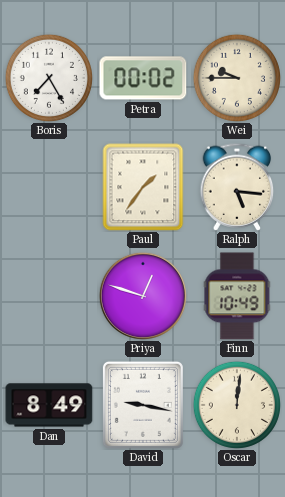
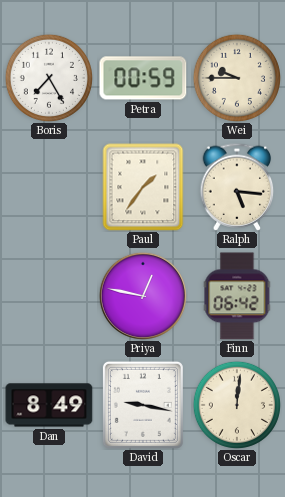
Petra: 00:02 -> 00:59 (143, 78)
Priya: 12:48 -> 12:47 (143, 296)
Finn: 10:49 -> 06:42 (237, 296)
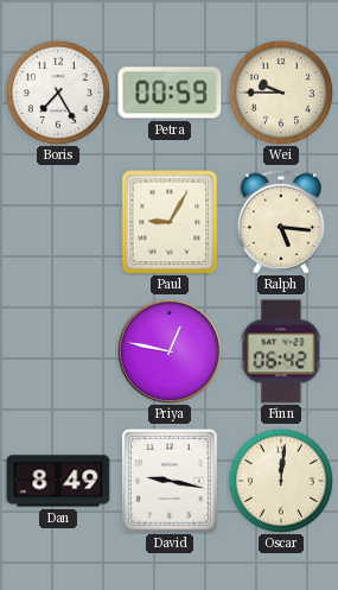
Paul: 1:36 -> 9:05 (170, 222)
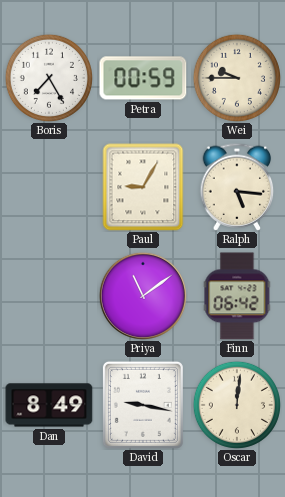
Priya: 12:47 -> 11:09 (143, 296)
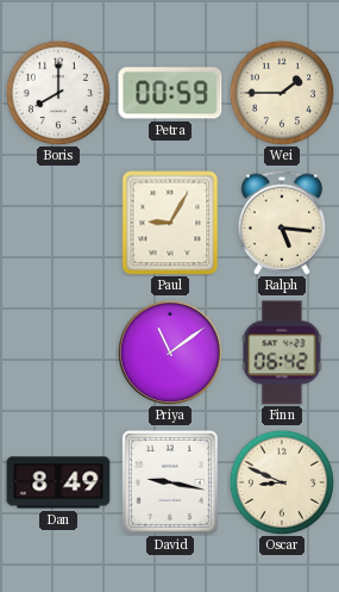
Boris: 7:25 -> 8:00 (58, 93)
Wei: 9:45 -> 1:45 (282, 93)
Oscar: 12:01 -> 8:49 (282, 482)
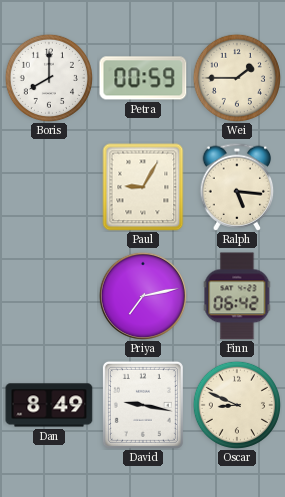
Priya: 11:09 -> 7:13 (143, 296)
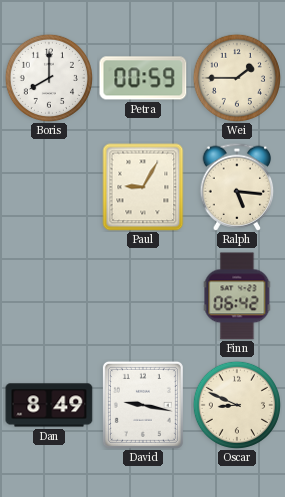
Priya: 7:13 -> none (143, 296)
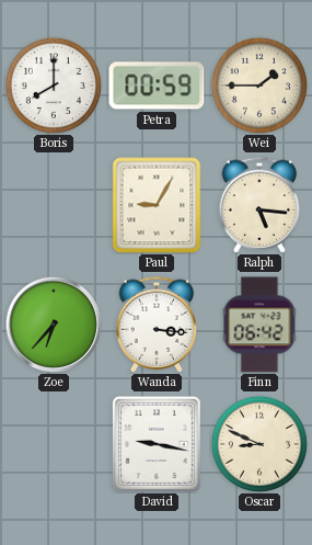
Zoe: none -> 6:37 (54, 325)
Wanda: none -> 3:16 (157, 325)
Dan: 8:49 -> none (49, 405)
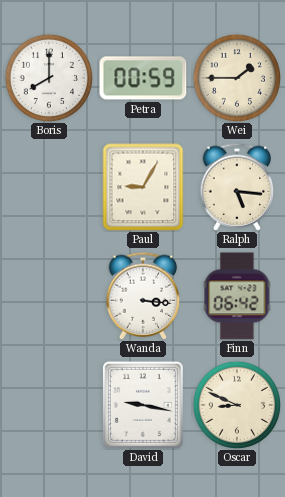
Zoe: 6:37 -> none (54, 325)
